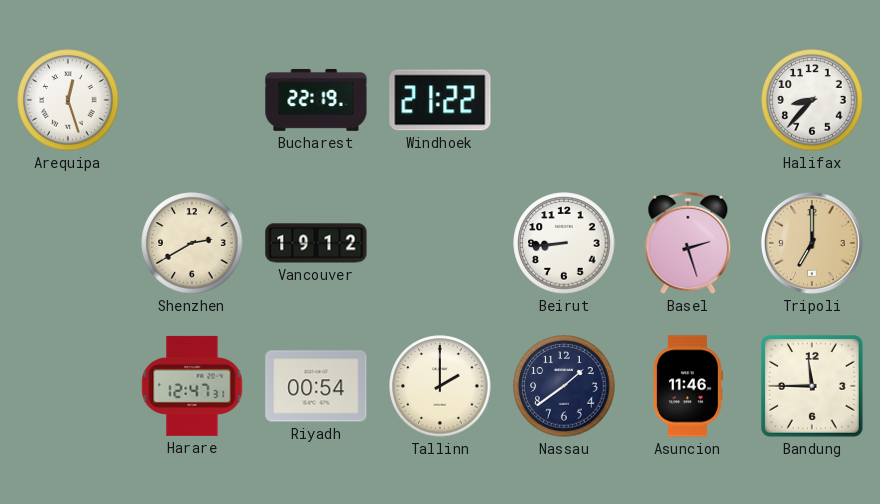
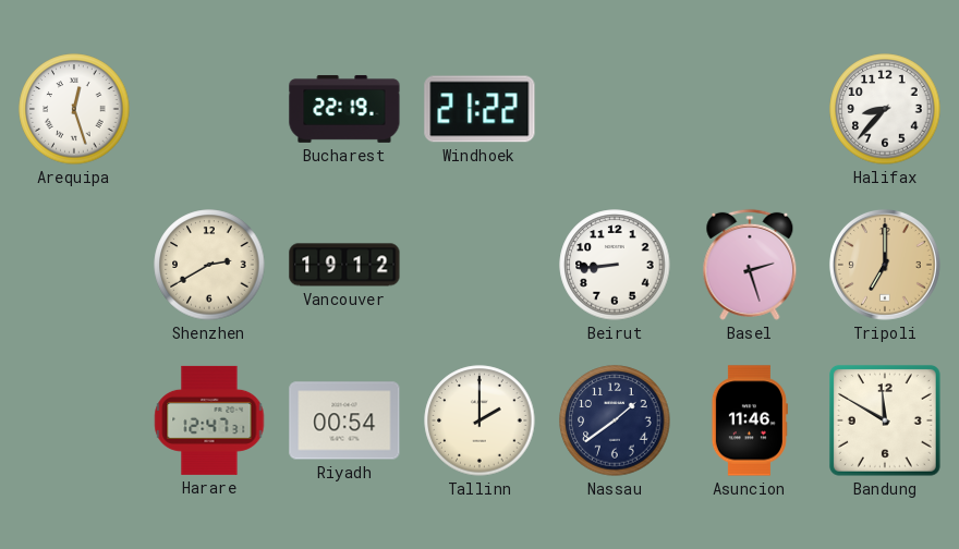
Bandung: 11:45 -> 11:50 (885, 420)
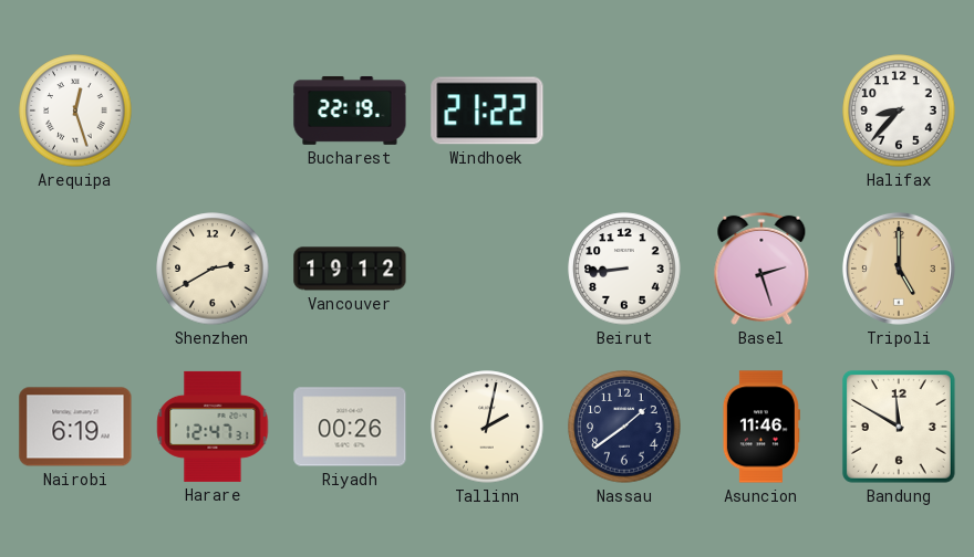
Tripoli: 7:00 -> 5:00 (899, 269)
Nairobi: none -> 6:19 (75, 427)
Riyadh: 00:54 -> 00:26 (350, 427)
Tallinn: 2:00 -> 2:02 (487, 427)
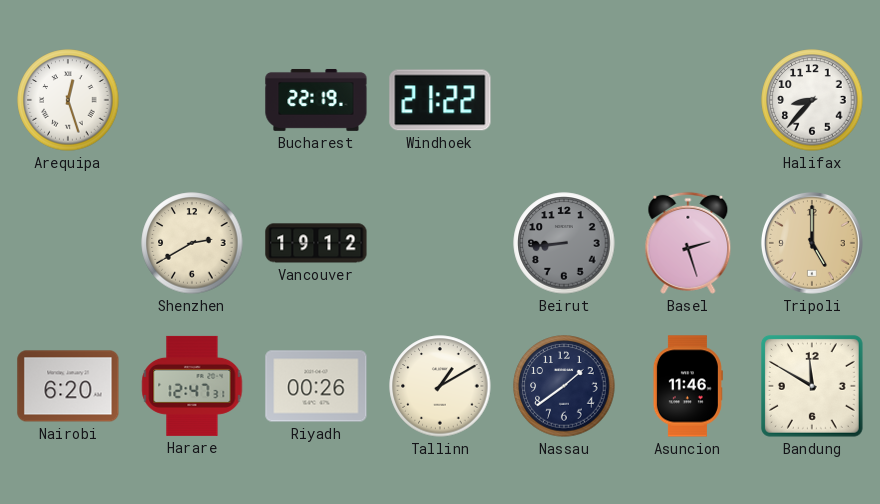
Beirut dial: white -> grey (564, 243)
Nairobi: 6:19 -> 6:20 (68, 386)
Tallinn: 2:02 -> 1:10 (440, 386)
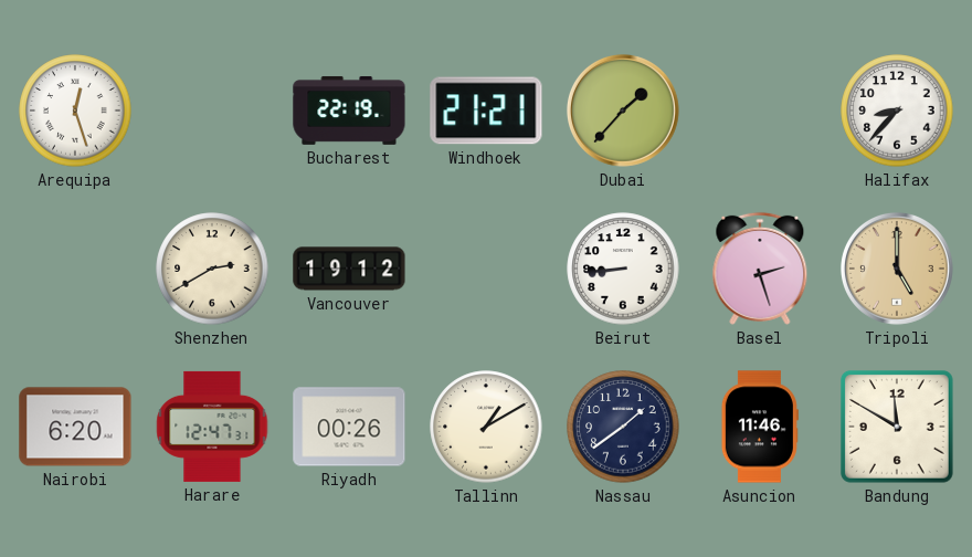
Windhoek: 21:22 -> 21:21 (486, 111)
Dubai: none -> 1:37 (623, 111)
Beirut dial: grey -> white (623, 269)
